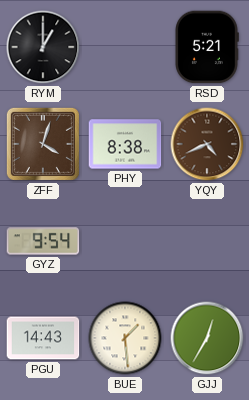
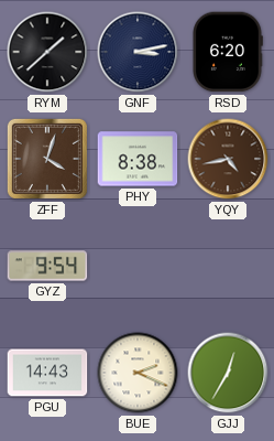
RYM: 1:00 -> 1:38 (47, 52)
GNF: none -> 3:13 (138, 52)
RSD: 5:21 -> 6:20 (228, 52)
YQY: 4:41 -> 4:43 (228, 159)
BUE: 1:29 -> 2:19 (138, 373)
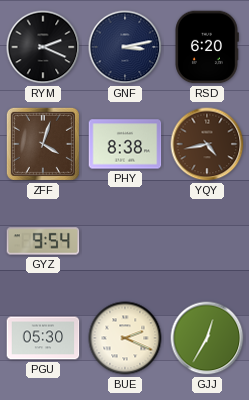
RYM: 1:38 -> 2:19 (43, 47)
PGU: 14:43 -> 05:30 (43, 338)
